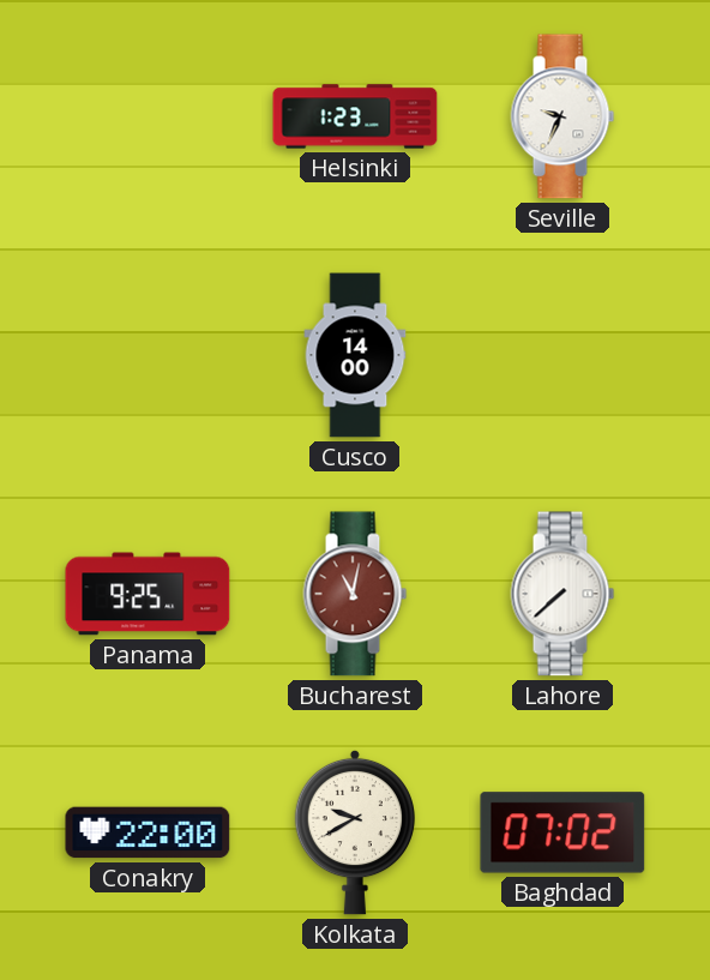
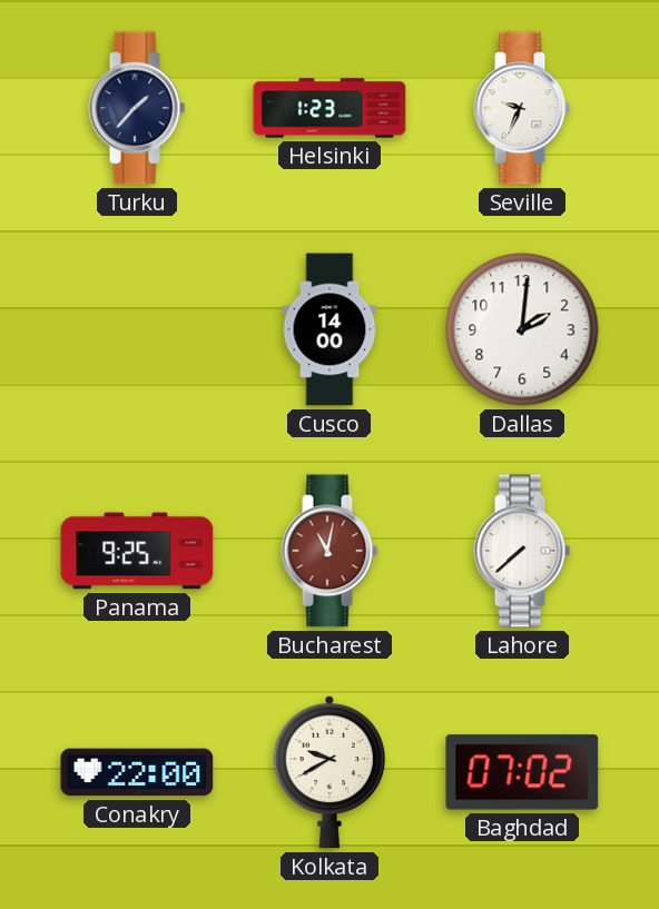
Turku: none -> 1:37 (137, 108)
Dallas: none -> 2:01 (522, 329)
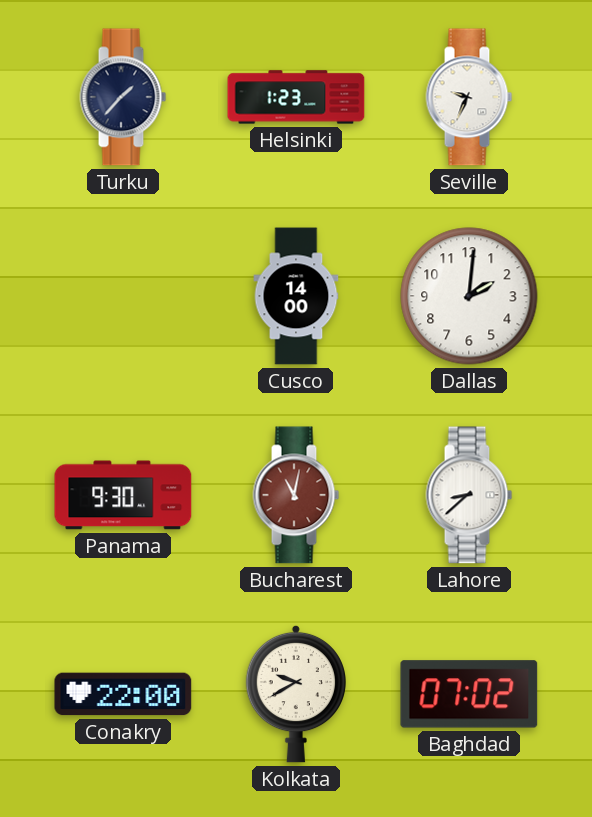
Panama: 9:25 -> 9:30 (123, 495)
Lahore: 7:38 -> 8:38 (469, 495)
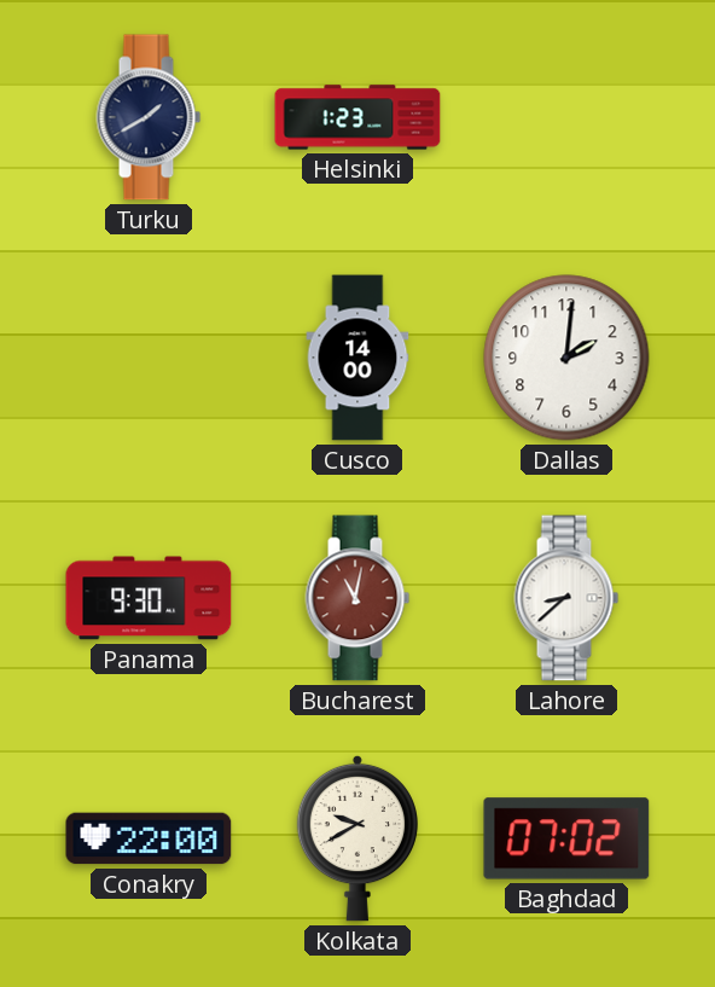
Turku: 1:37 -> 1:40 (149, 117)
Seville: 9:34 -> none (469, 97)
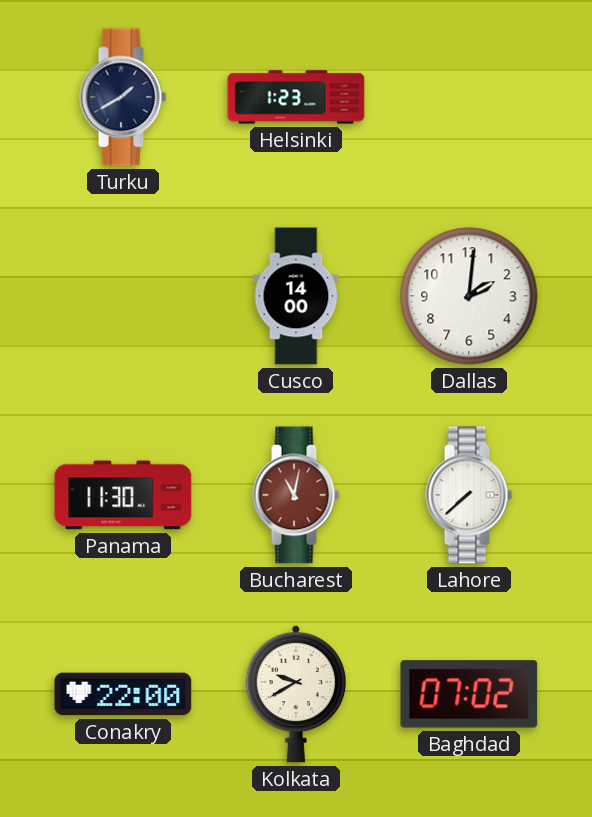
Panama: 9:30 -> 11:30 (123, 495)
Lahore: 8:38 -> 7:38 (469, 495)
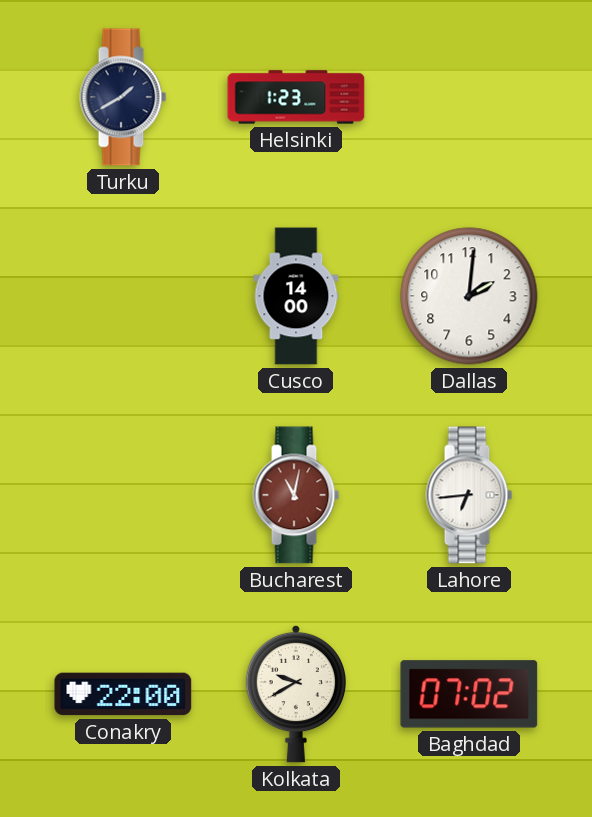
Panama: 11:30 -> none (123, 495)
Lahore: 7:38 -> 6:44 (469, 495)
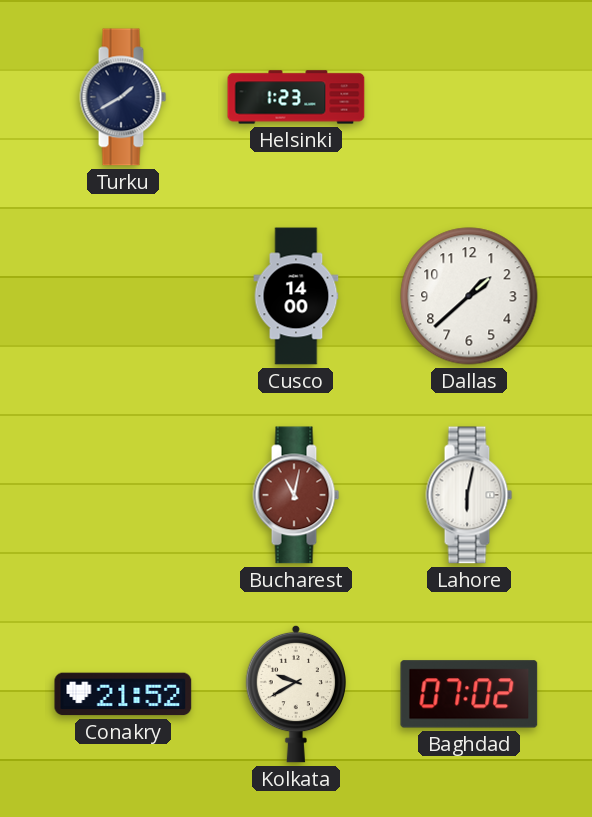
Dallas: 2:01 -> 1:38 (469, 296)
Lahore: 6:44 -> 6:02 (469, 495)
Conakry: 22:00 -> 21:52 (123, 694)
